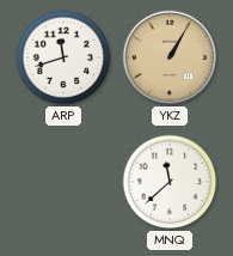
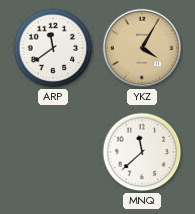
ARP: 11:42 -> 11:39 (53, 48)
YKZ: 1:05 -> 4:05 (142, 48)
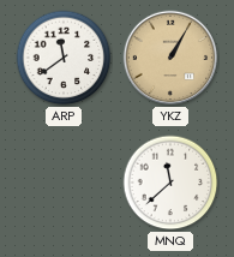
YKZ: 4:05 -> 1:05 (170, 58)
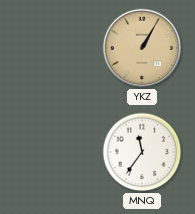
ARP: 11:39 -> none (64, 58)
MNQ: 11:38 -> 11:36 (142, 152)
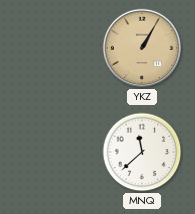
MNQ: 11:36 -> 11:38 (142, 152)
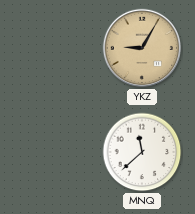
YKZ: 1:05 -> 9:05 (142, 48)
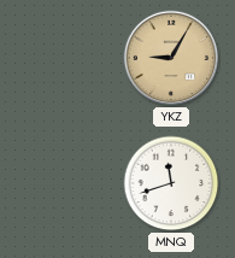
MNQ: 11:38 -> 11:42 (171, 183)
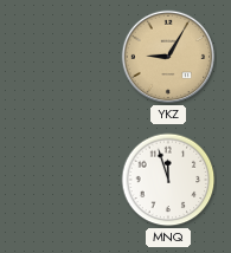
MNQ: 11:42 -> 11:57 (168, 180)
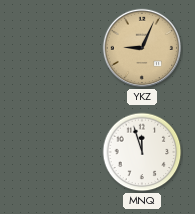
YKZ: 9:05 -> 9:04 (142, 48)
